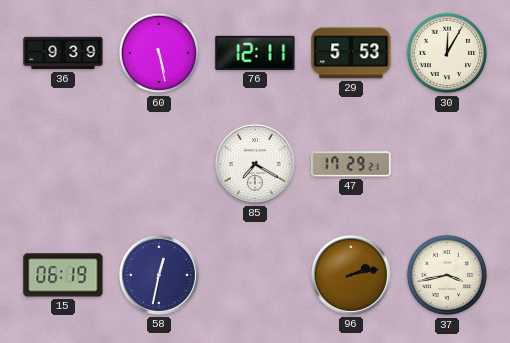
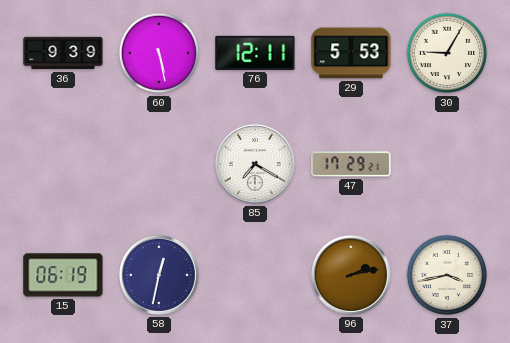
30: 12:05 -> 9:05 (447, 53)
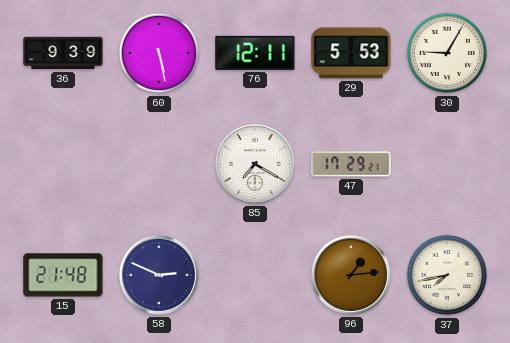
15: 06:19 -> 21:48 (63, 275)
58: 12:32 -> 2:49 (159, 275)
96: 2:13 -> 1:14 (351, 275)
37: 3:43 -> 7:43 (447, 275)
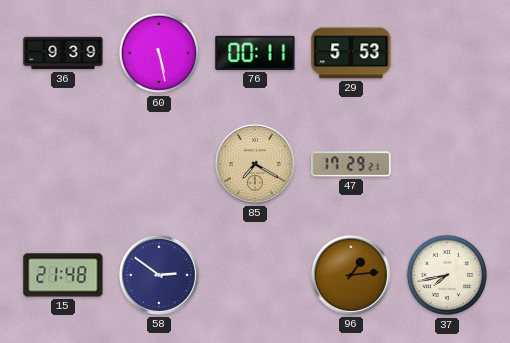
76: 12:11 -> 00:11 (255, 53)
30: 9:05 -> none (447, 53)
85 dial: white -> champagne (255, 164)
58: 2:49 -> 2:51 (159, 275)
